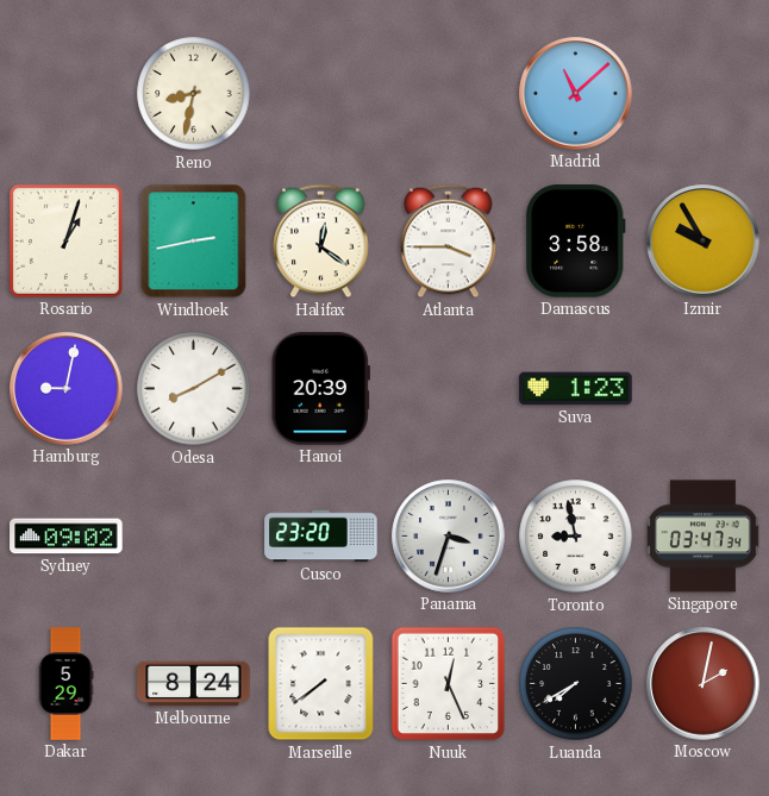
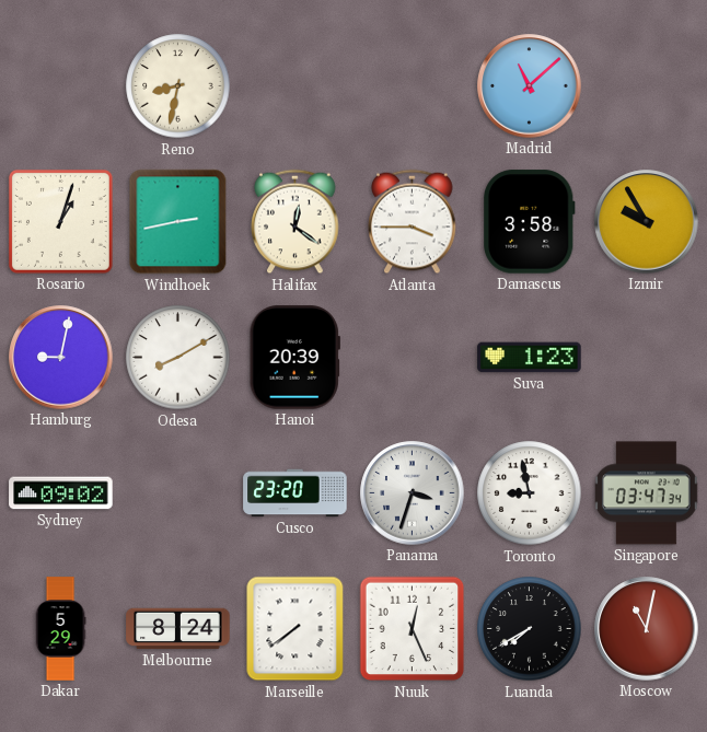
Moscow: 2:02 -> 11:02 (647, 629)
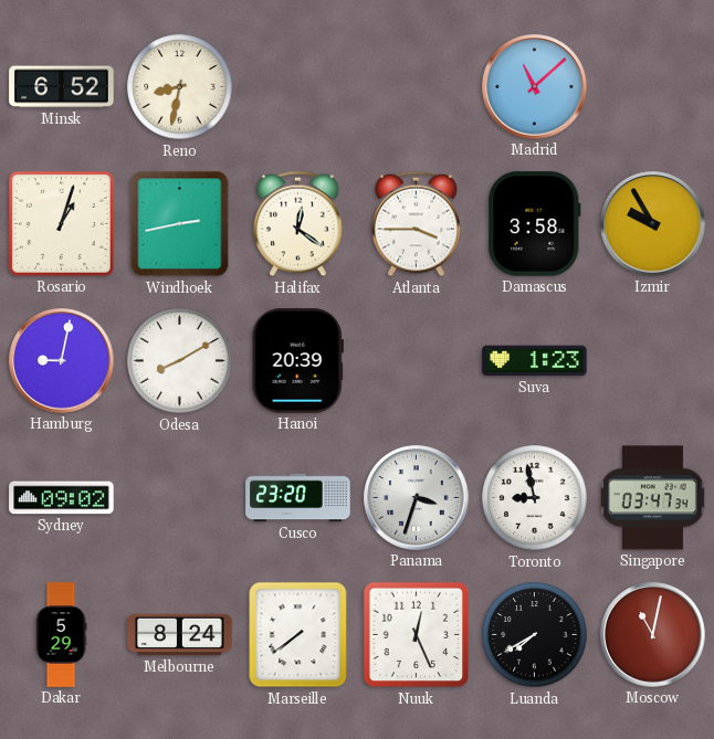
Minsk: none -> 6:52 (62, 87)
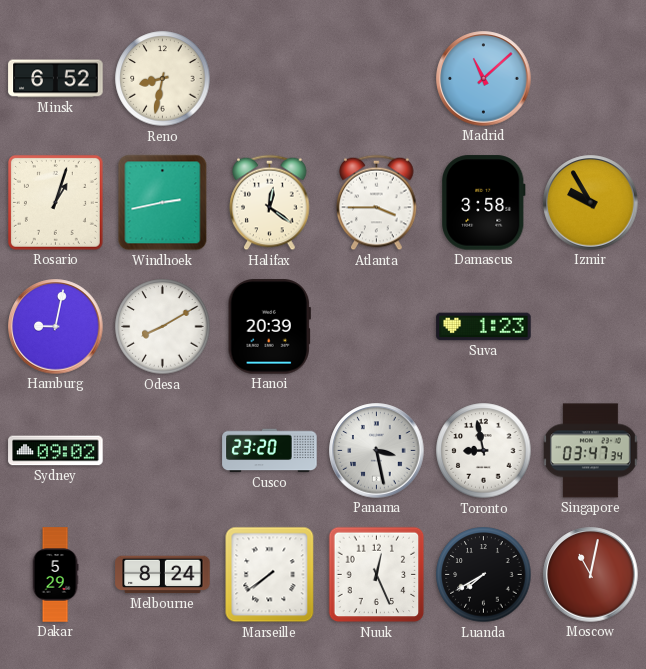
Panama: 3:33 -> 3:28 (377, 451)
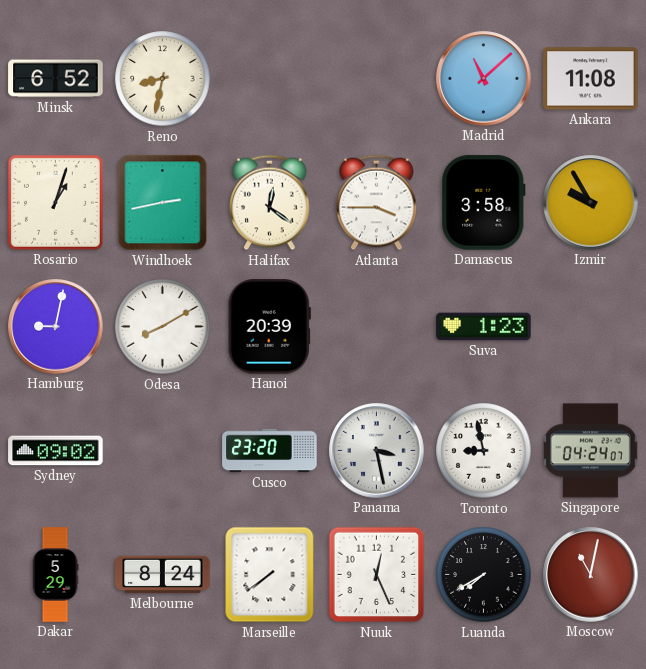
Ankara: none -> 11:08 (591, 79)
Singapore: 03:47 -> 04:24 (590, 451)
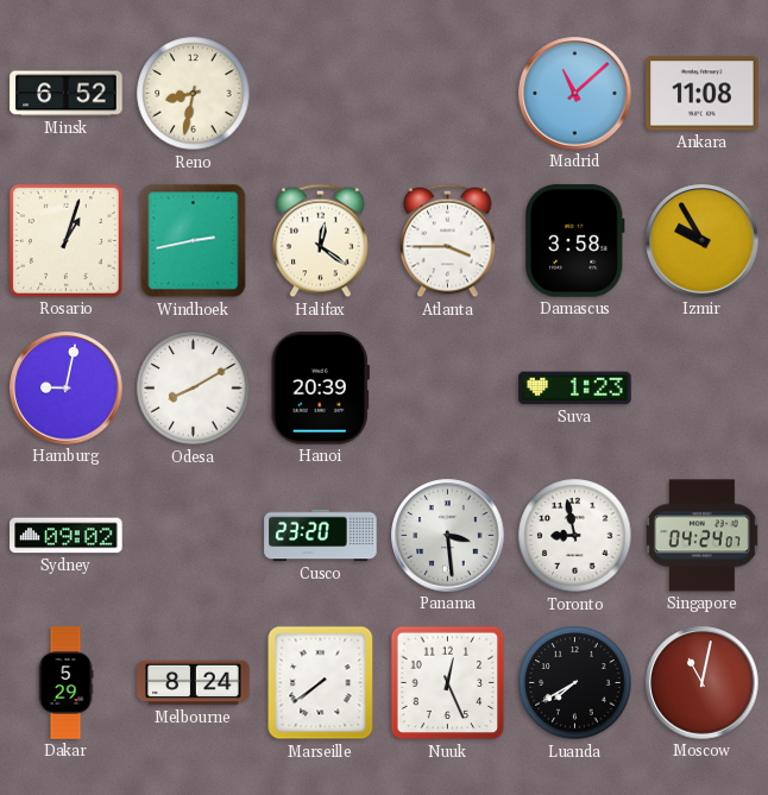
Panama: 3:28 -> 3:29 (448, 536)
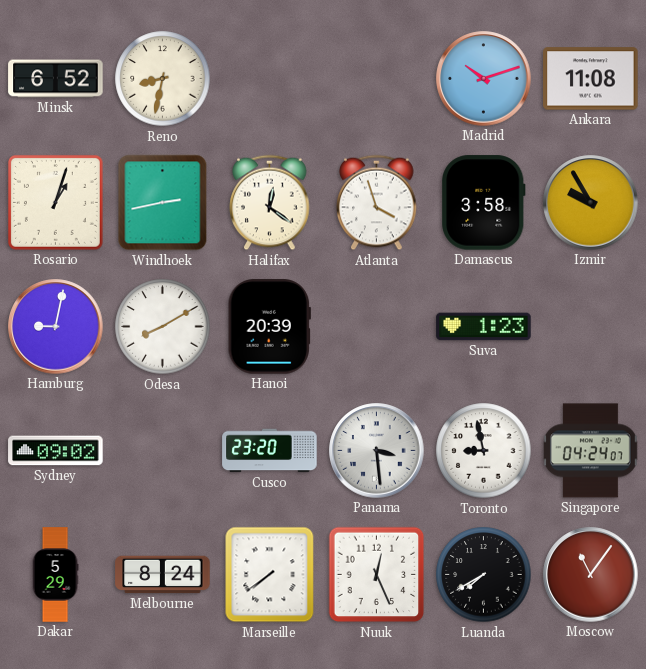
Madrid: 11:08 -> 10:12 (484, 79)
Atlanta: 3:45 -> 3:57 (377, 203)
Moscow: 11:02 -> 11:06 (591, 575)
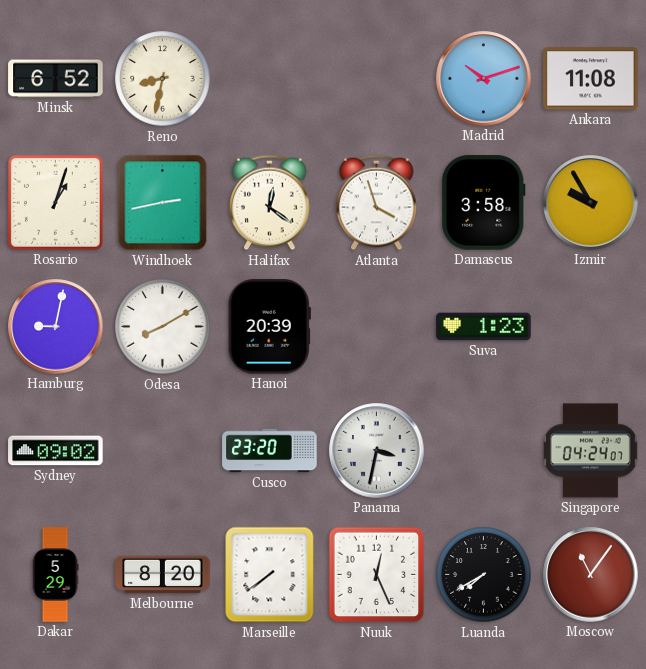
Panama: 3:29 -> 3:32 (377, 451)
Toronto: 8:58 -> none (484, 451)
Melbourne: 8:24 -> 8:20 (163, 575)
